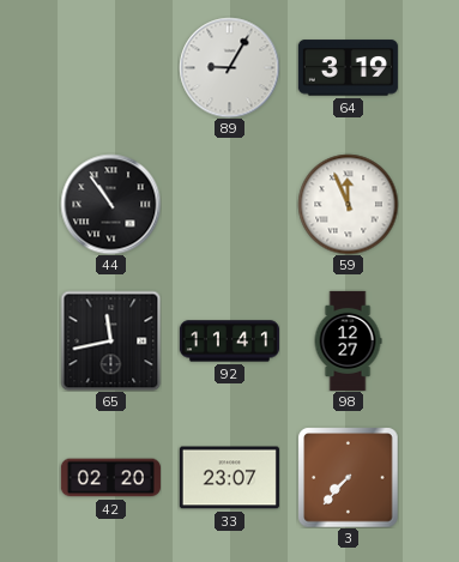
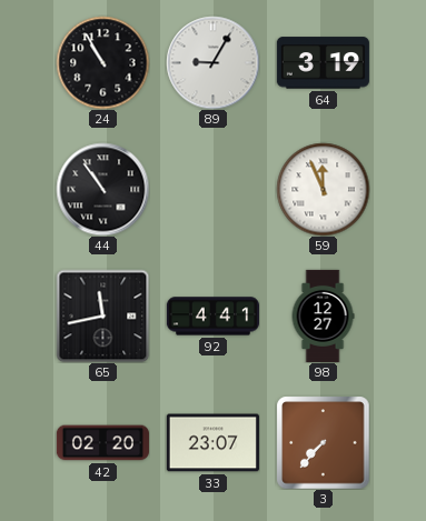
24: none -> 10:55 (102, 62)
92: 11:41 -> 4:41 (212, 317)
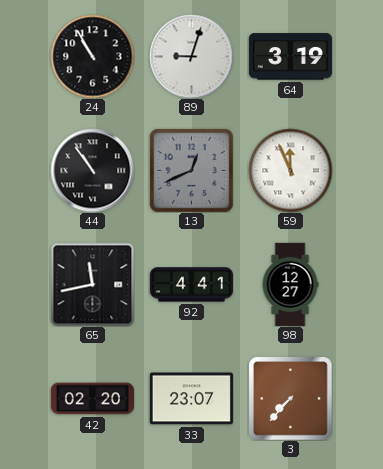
89: 9:05 -> 9:03 (191, 56)
13: none -> 12:41 (191, 170)
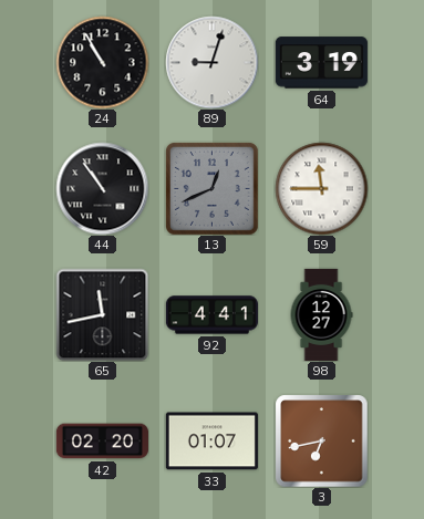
59: 11:56 -> 11:45 (321, 188)
33: 23:07 -> 01:07 (211, 442)
3: 7:37 -> 6:43 (321, 440)
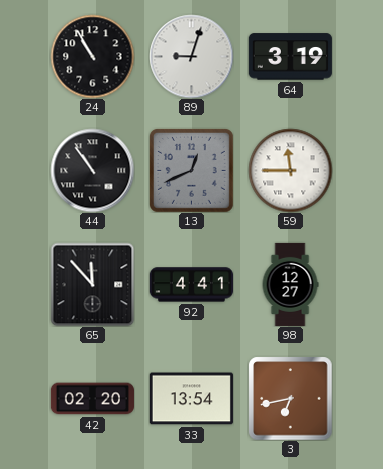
65: 11:43 -> 11:53 (92, 284)
33: 01:07 -> 13:54 (191, 399)
